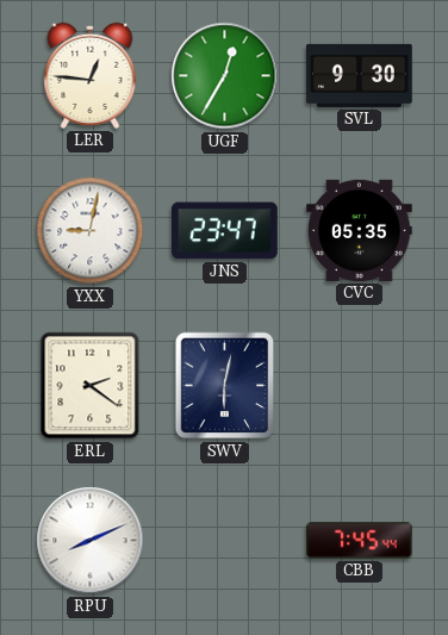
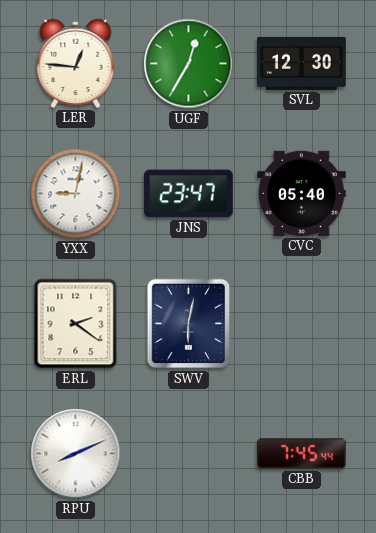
SVL: 9:30 -> 12:30 (302, 63)
CVC: 05:35 -> 05:40 (302, 193)
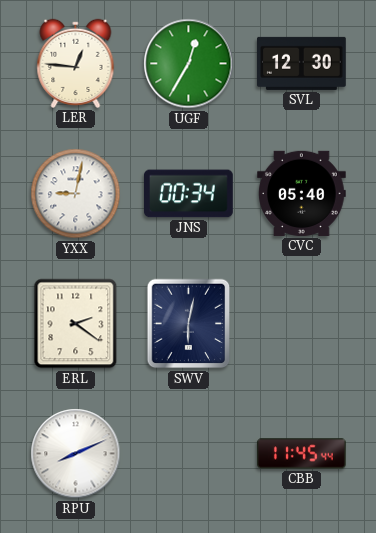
JNS: 23:47 -> 00:34 (189, 194)
CBB: 7:45 -> 11:45 (302, 454)
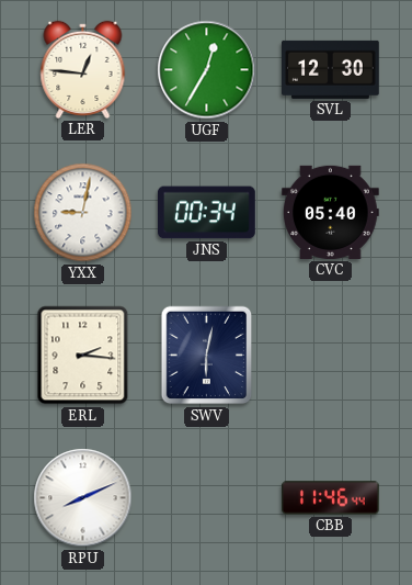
ERL: 2:21 -> 2:16 (83, 356)
CBB: 11:45 -> 11:46 (331, 498)
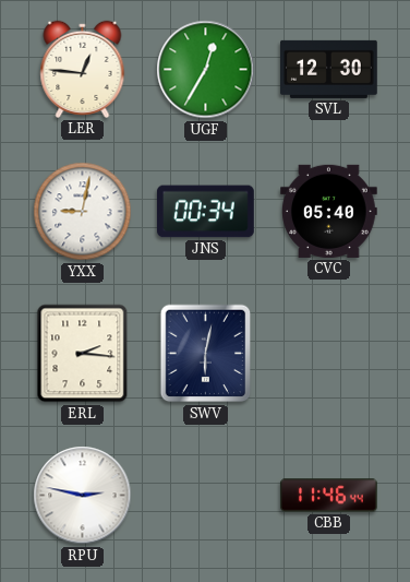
RPU: 8:11 -> 2:47 (83, 496)
